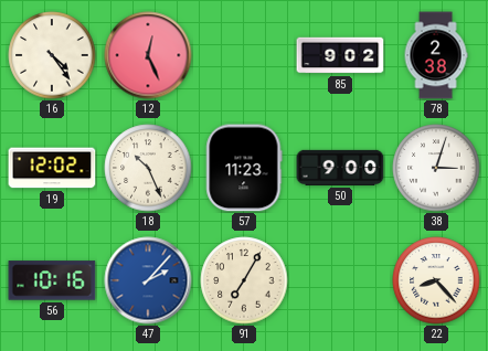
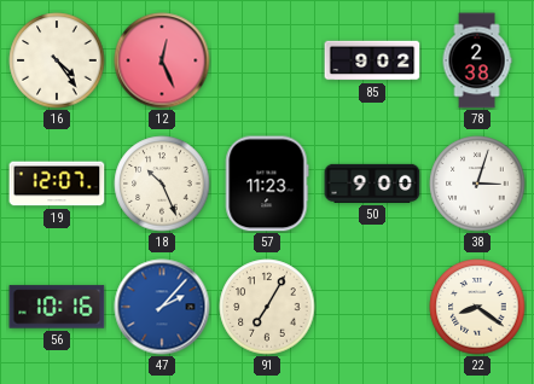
19: 12:02 -> 12:07 (57, 184)
22: 8:23 -> 8:21 (477, 307)
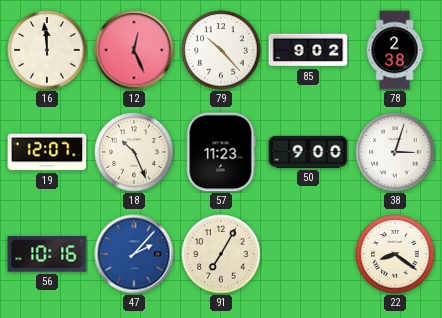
16: 4:24 -> 11:59 (47, 50)
79: none -> 10:23 (221, 50)
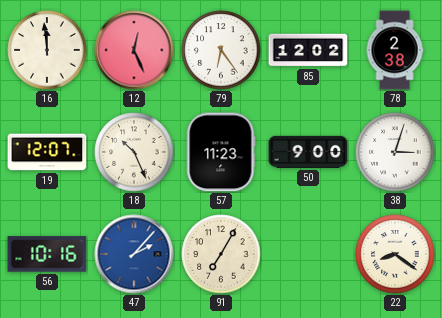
79: 10:23 -> 6:24 (221, 50)
85: 9:02 -> 12:02 (308, 50)
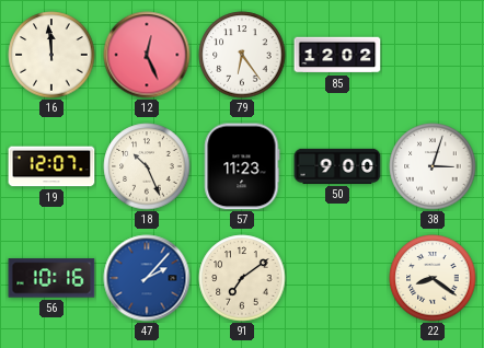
78: 2:38 -> none (395, 50)
91: 7:05 -> 7:09 (242, 278)
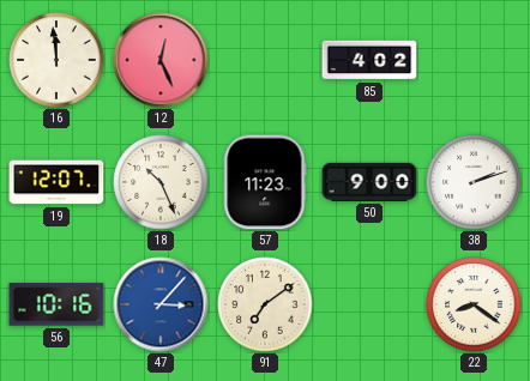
79: 6:24 -> none (242, 55)
85: 12:02 -> 4:02 (369, 60)
38: 3:03 -> 2:12 (474, 182)
47: 2:07 -> 3:07 (161, 304)
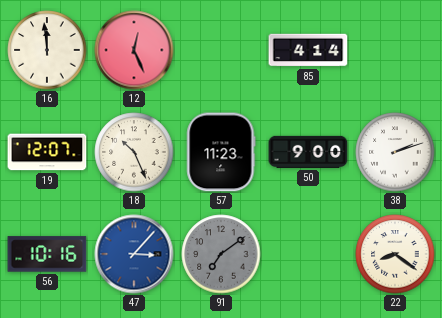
85: 4:02 -> 4:14 (308, 50)
91 dial: cream -> grey (221, 254)
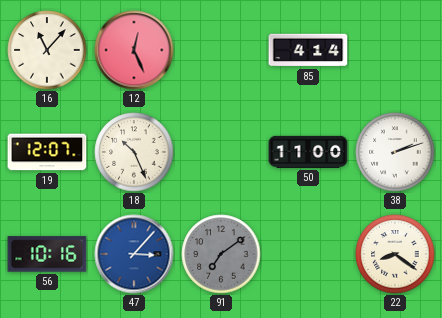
16: 11:59 -> 11:07 (47, 50)
57: 11:23 -> none (221, 152)
50: 9:00 -> 11:00 (308, 152)
